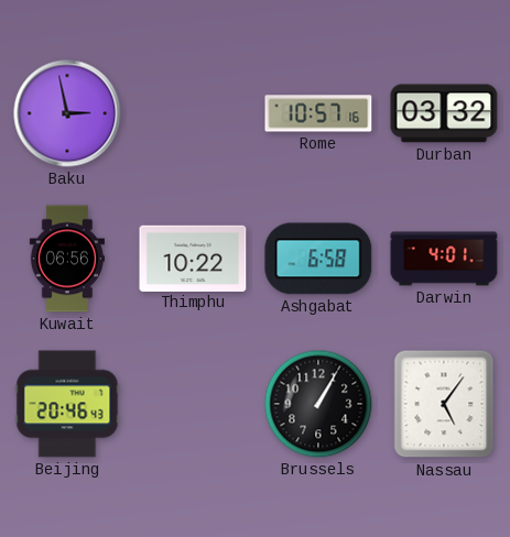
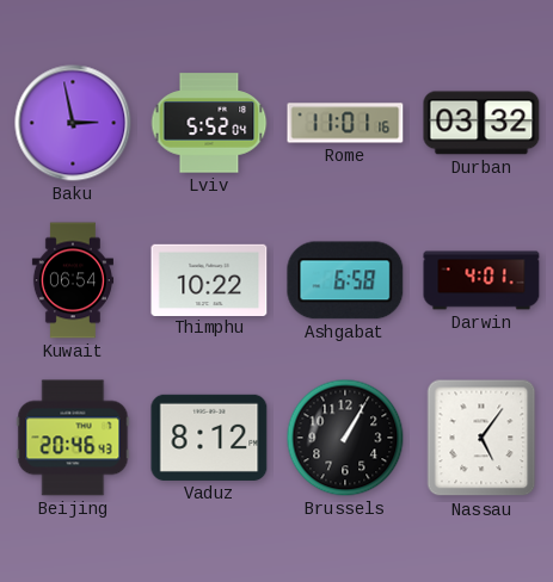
Lviv: none -> 5:52 (209, 123)
Rome: 10:57 -> 11:01 (345, 123)
Kuwait: 06:56 -> 06:54 (73, 280)
Vaduz: none -> 8:12 (209, 438)
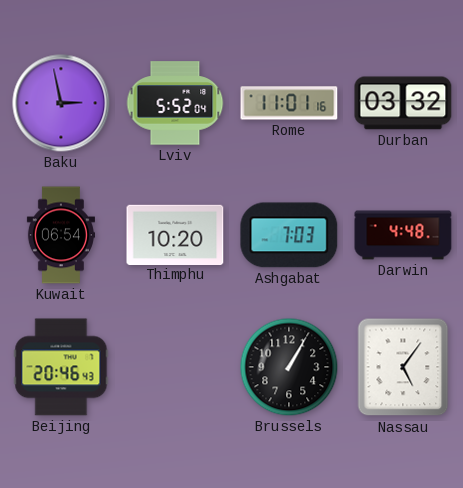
Thimphu: 10:22 -> 10:20 (175, 234)
Ashgabat: 6:58 -> 7:03 (289, 235)
Darwin: 4:01 -> 4:48 (403, 235)
Vaduz: 8:12 -> none (209, 438)
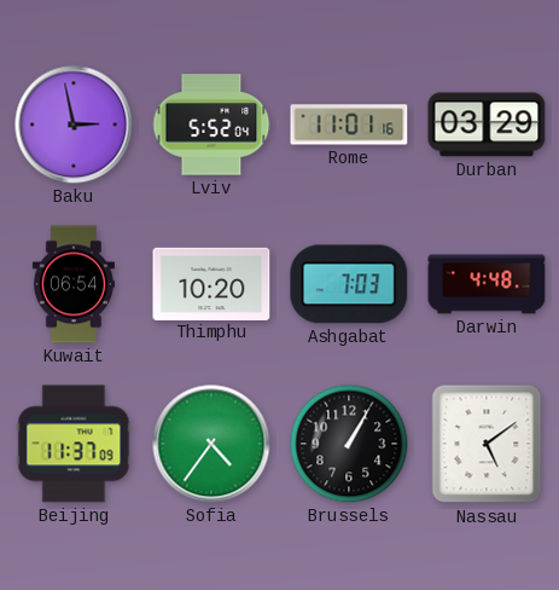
Durban: 03:32 -> 03:29 (487, 125)
Beijing: 20:46 -> 11:37 (74, 444)
Sofia: none -> 4:36 (211, 444)
Nassau: 5:06 -> 5:09 (487, 444)
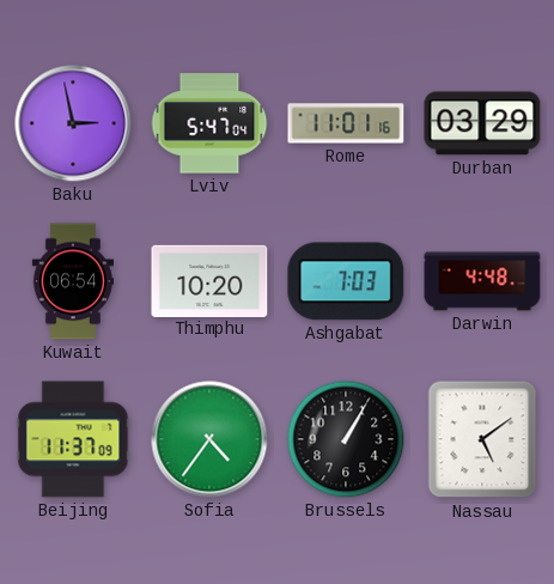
Lviv: 5:52 -> 5:47 (209, 123)
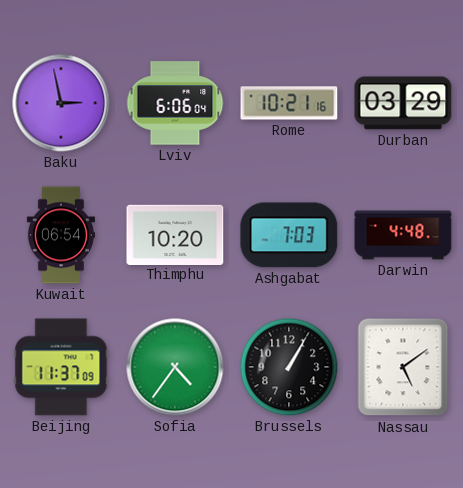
Lviv: 5:47 -> 6:06 (175, 103)
Rome: 11:01 -> 10:21 (289, 103)
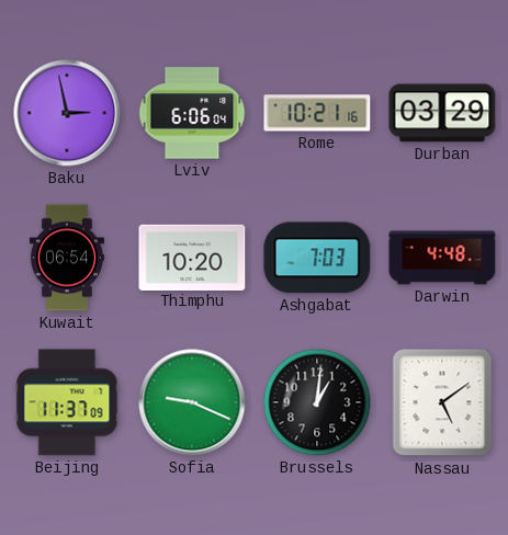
Sofia: 4:36 -> 9:19 (192, 402)
Brussels: 1:05 -> 1:01 (317, 402)
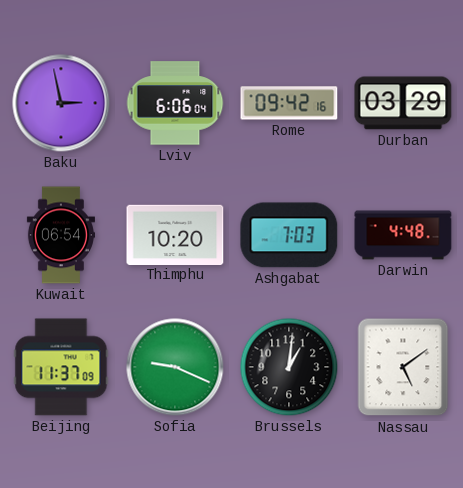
Rome: 10:21 -> 09:42 (289, 103)
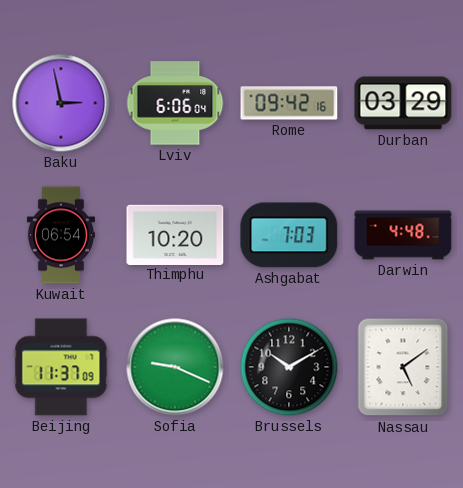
Brussels: 1:01 -> 10:10 (289, 367)
